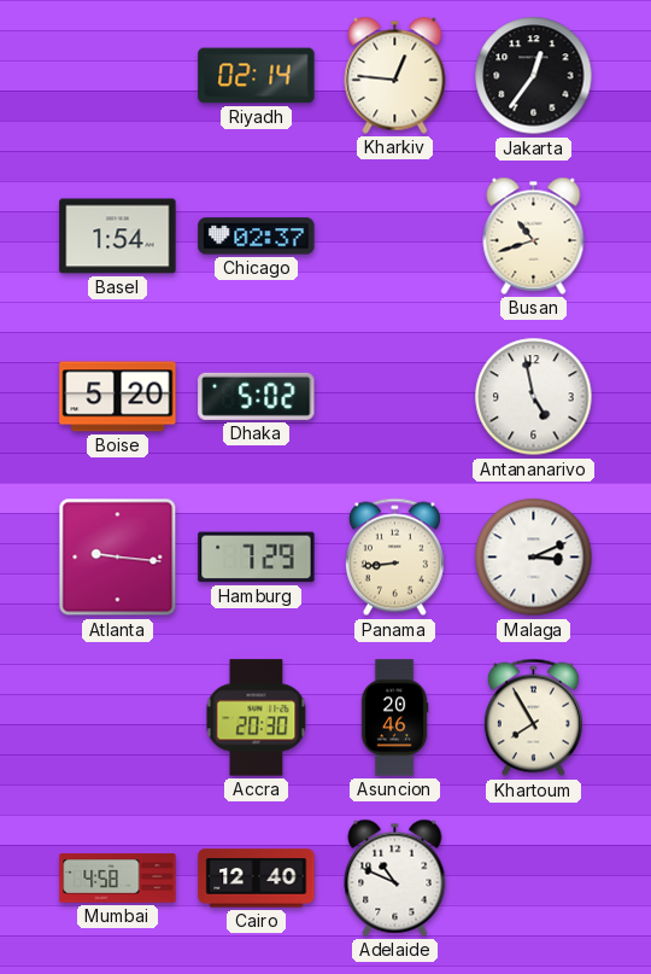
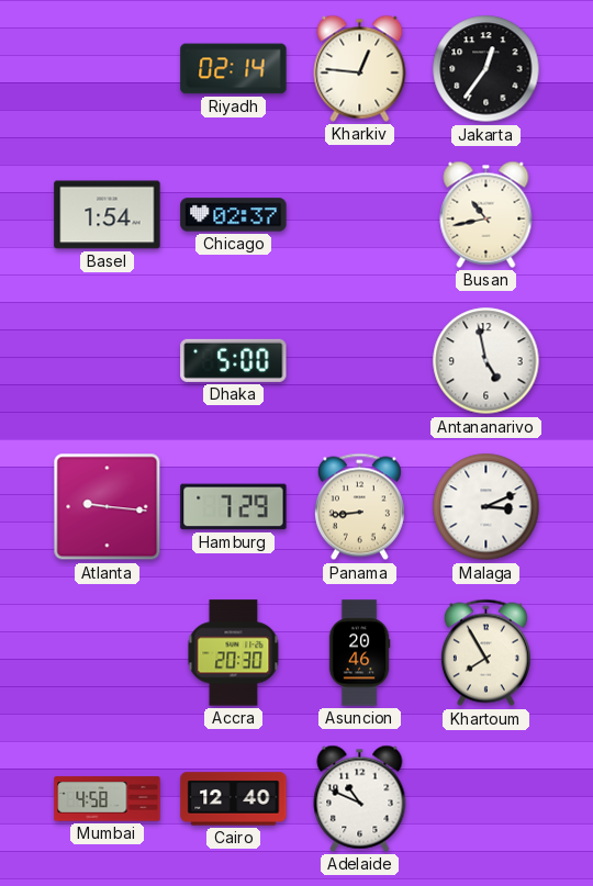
Busan: 10:42 -> 10:43 (486, 214)
Boise: 5:20 -> none (118, 397)
Dhaka: 5:02 -> 5:00 (234, 360)
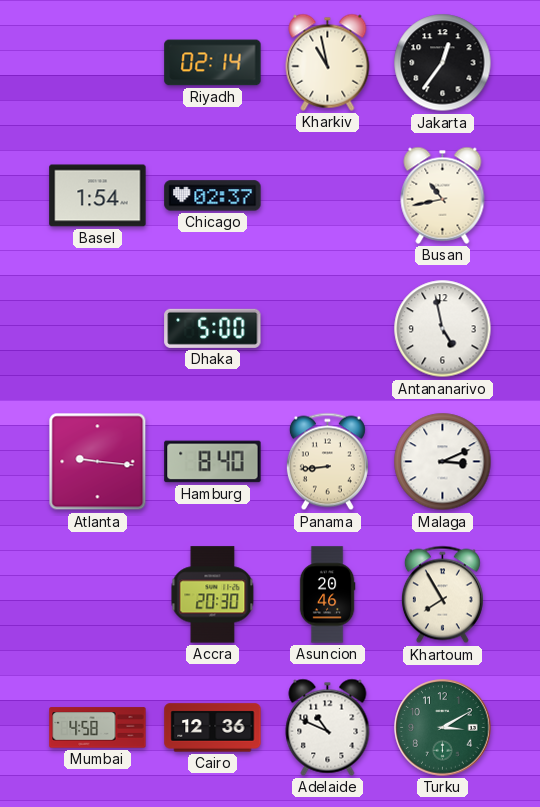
Kharkiv: 12:46 -> 10:58 (328, 62)
Hamburg: 7:29 -> 8:40 (213, 462)
Cairo: 12:40 -> 12:36 (213, 728)
Turku: none -> 3:10 (443, 728)
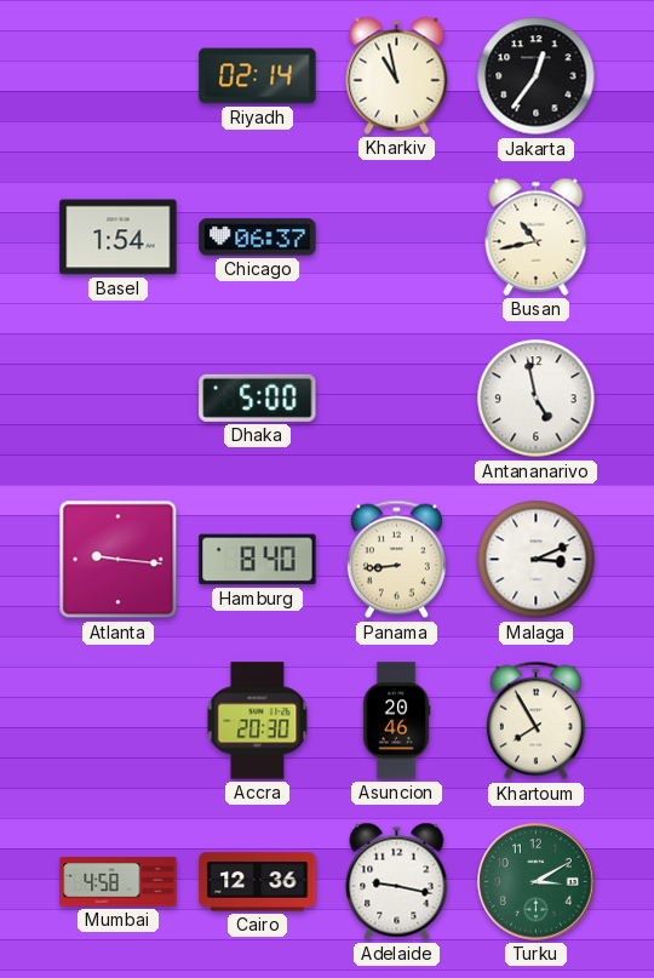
Chicago: 02:37 -> 06:37 (258, 238)
Adelaide: 10:49 -> 9:17 (397, 881)
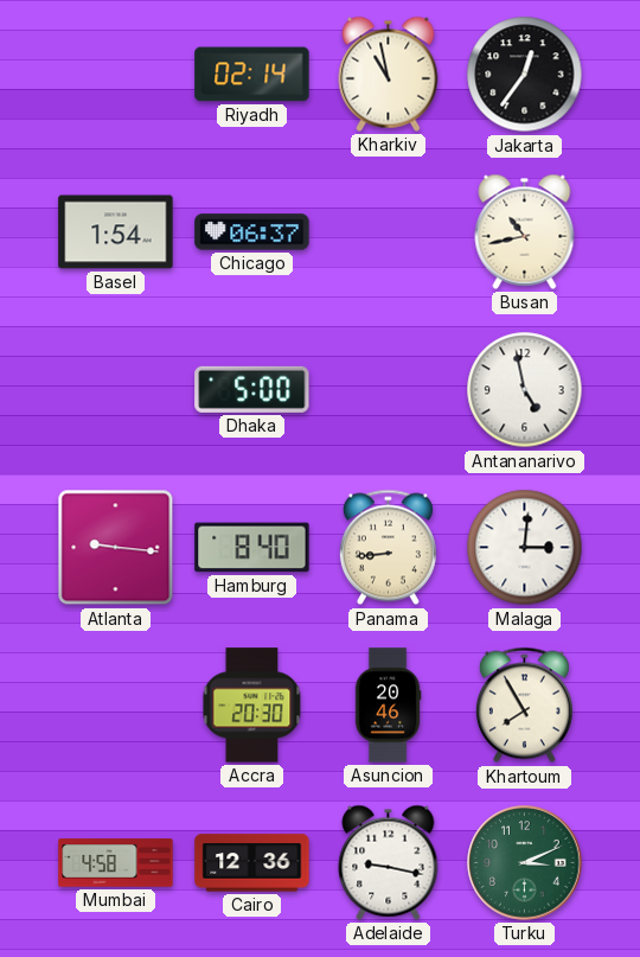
Malaga: 3:11 -> 3:01 (525, 548)
Turku: 3:10 -> 3:11 (525, 863)
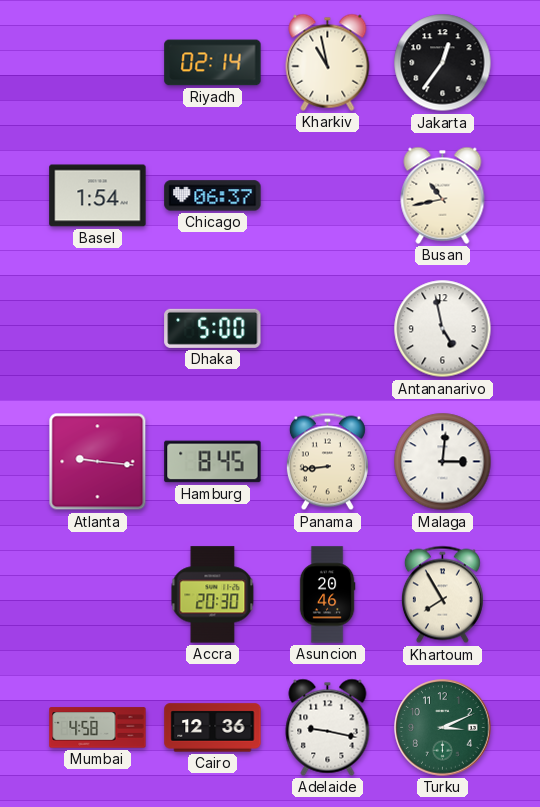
Hamburg: 8:40 -> 8:45 (213, 462)
